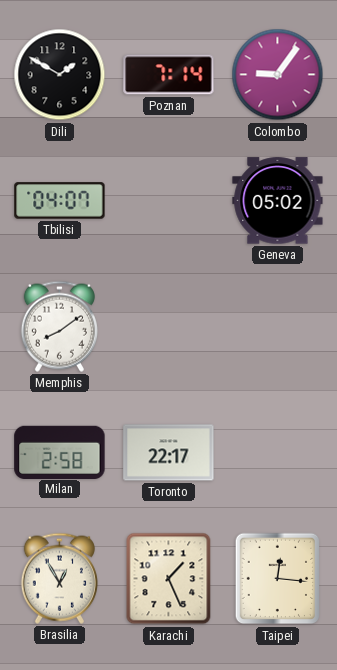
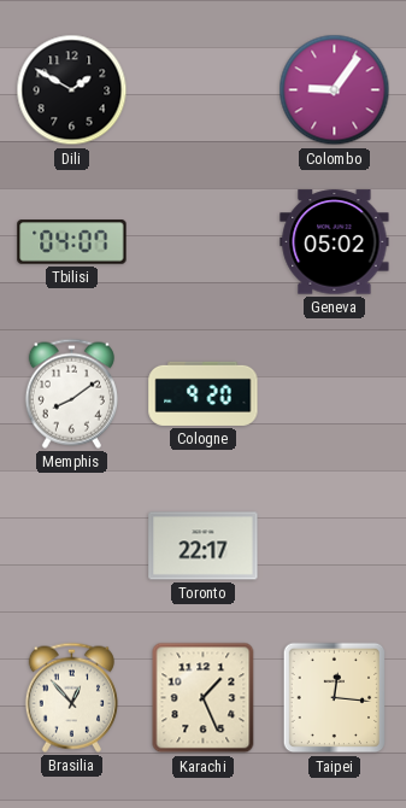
Poznan: 7:14 -> none (169, 75)
Cologne: none -> 9:20 (204, 393)
Milan: 2:58 -> none (60, 452)
Brasilia: 12:55 -> 12:53 (71, 697)
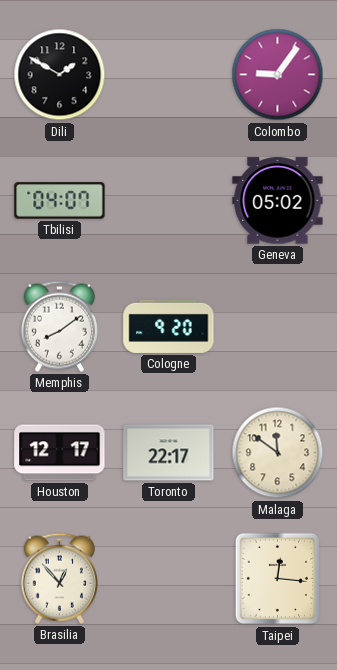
Houston: none -> 12:17 (60, 453)
Malaga: none -> 11:51 (278, 453)
Karachi: 1:26 -> none (204, 698)
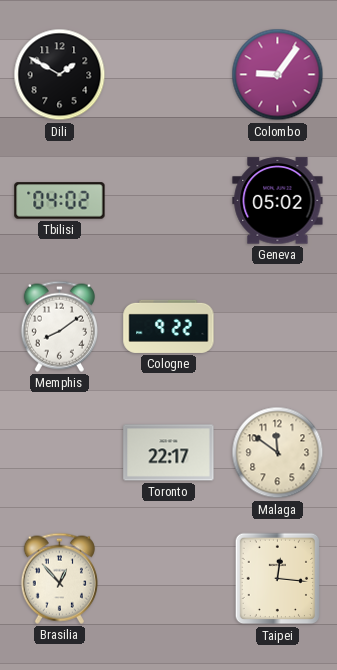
Tbilisi: 04:07 -> 04:02 (60, 201)
Cologne: 9:20 -> 9:22 (169, 326)
Houston: 12:17 -> none (60, 453)
